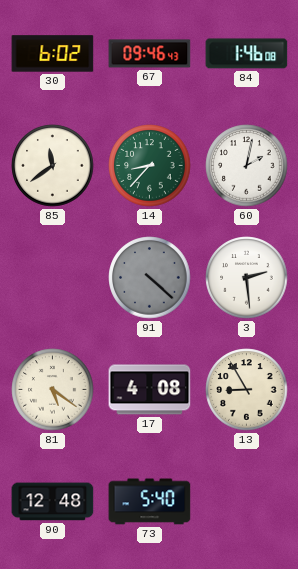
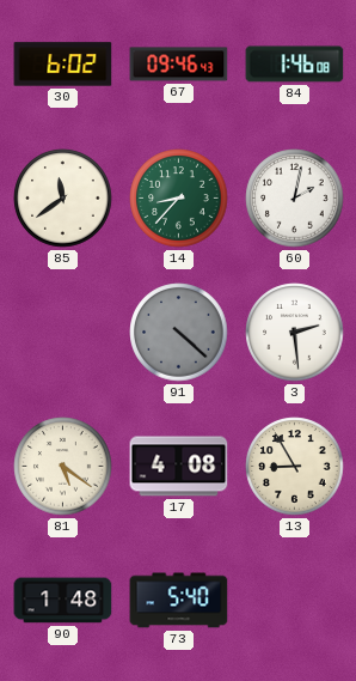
90: 12:48 -> 1:48 (63, 601)
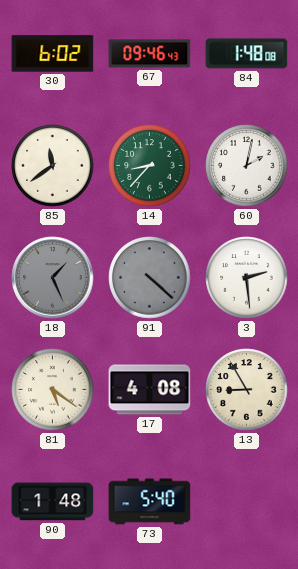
84: 1:46 -> 1:48 (247, 54)
18: none -> 1:26 (53, 278)
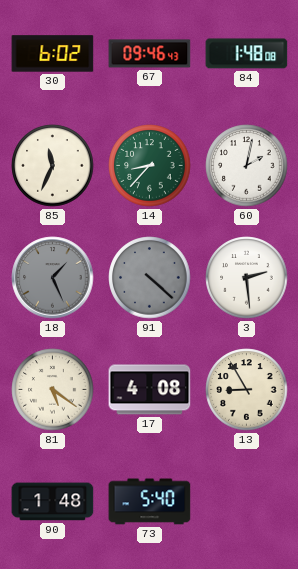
85: 11:39 -> 11:34 (53, 166)
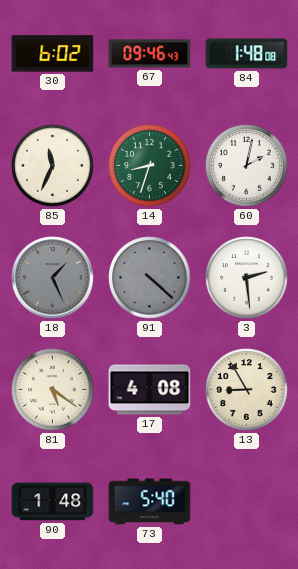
14: 8:37 -> 8:33 (150, 166)
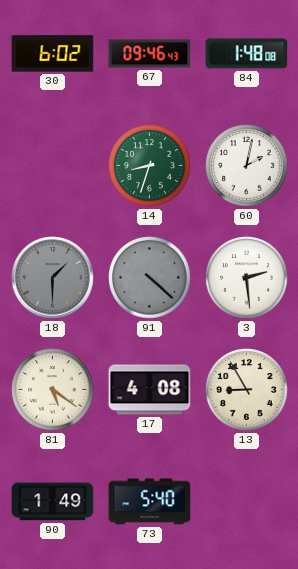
85: 11:34 -> none (53, 166)
18: 1:26 -> 1:30 (53, 278)
90: 1:48 -> 1:49 (53, 502)
